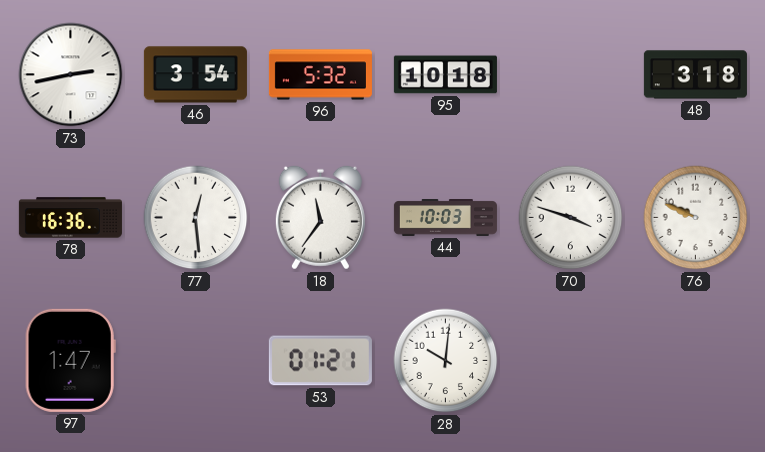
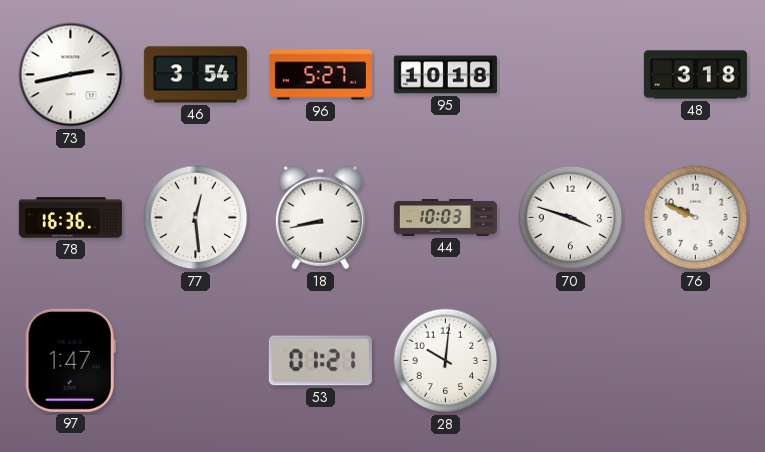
96: 5:32 -> 5:27 (320, 75)
18: 11:36 -> 8:43 (320, 218)
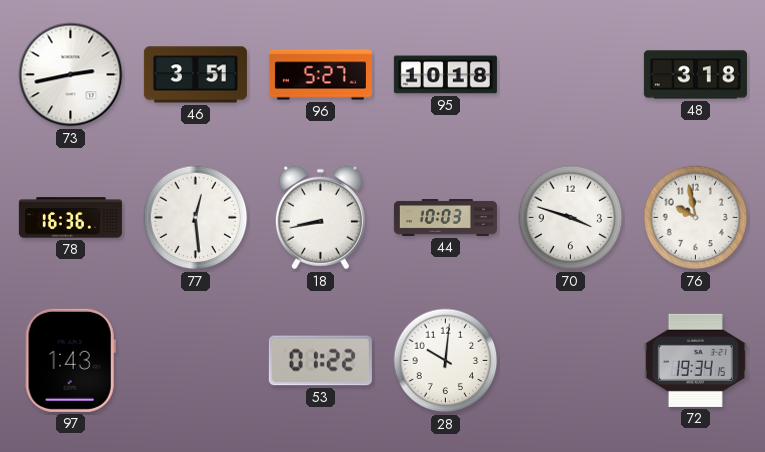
46: 3:54 -> 3:51 (195, 75)
76: 9:49 -> 9:58 (696, 218)
97: 1:47 -> 1:43 (70, 360)
53: 01:21 -> 01:22 (320, 361)
72: none -> 19:34 (695, 360)
